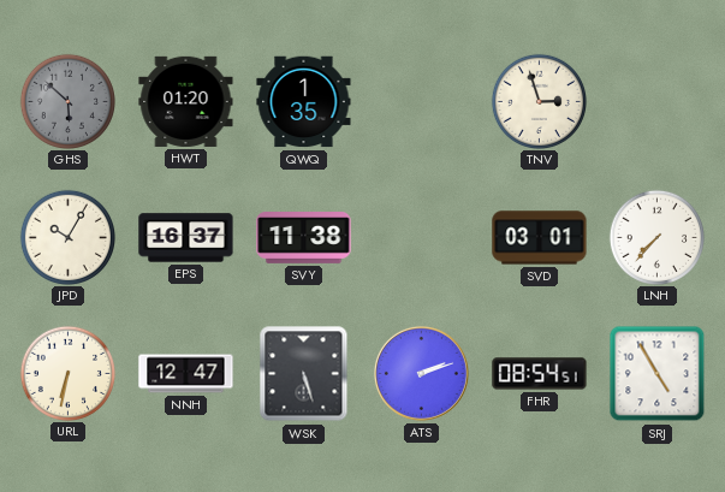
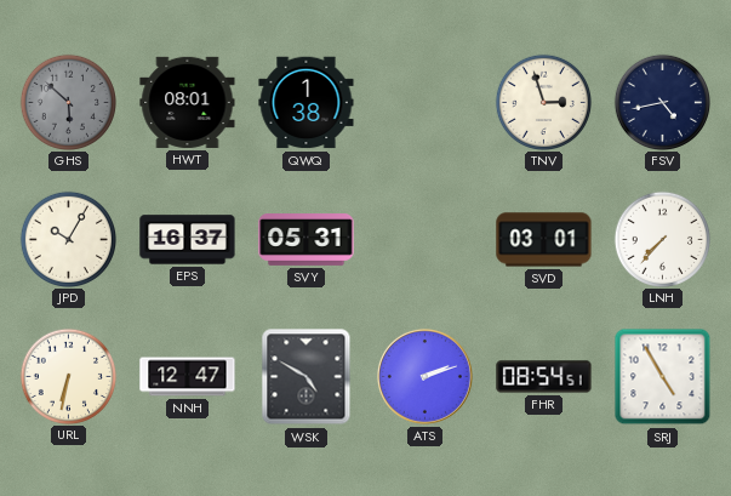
HWT: 01:20 -> 08:01 (188, 102)
QWQ: 1:35 -> 1:38 (307, 103)
FSV: none -> 4:43 (662, 102)
SVY: 11:38 -> 05:31 (307, 240)
WSK: 5:27 -> 4:50 (307, 377)
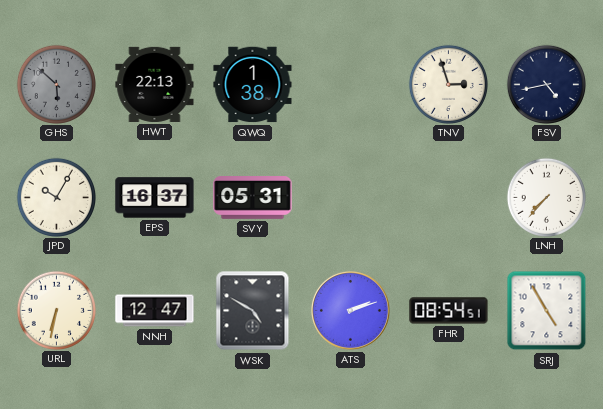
HWT: 08:01 -> 22:13 (155, 84)
SVD: 03:01 -> none (544, 240)
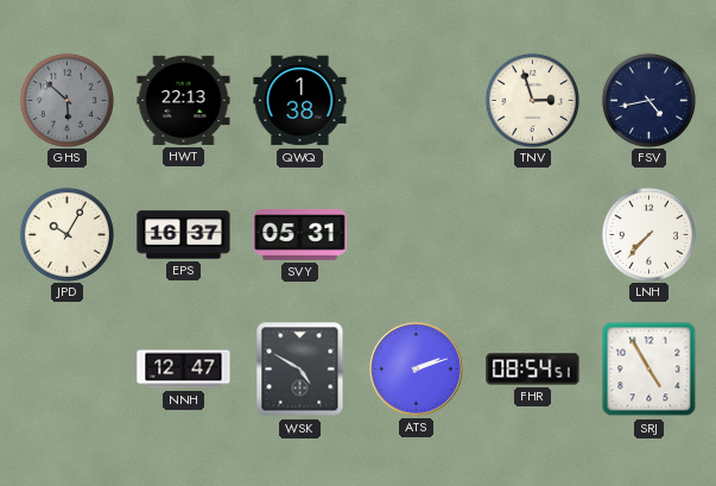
URL: 6:32 -> none (56, 310)
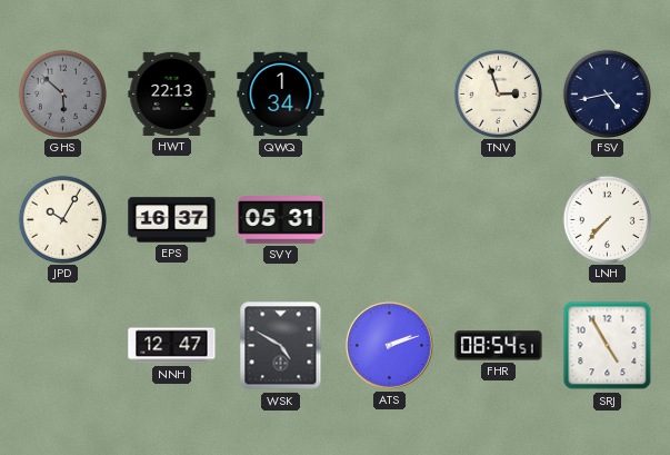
QWQ: 1:38 -> 1:34 (281, 95)
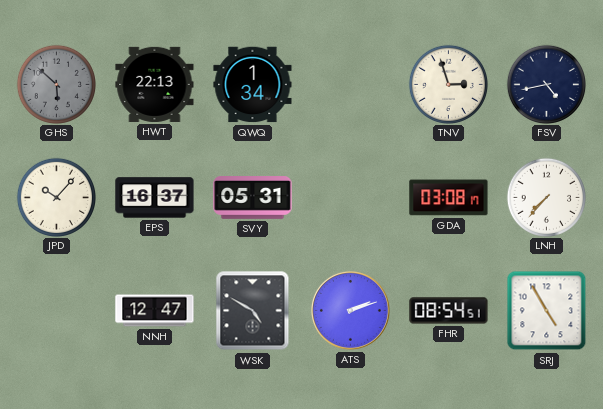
JPD: 10:05 -> 10:07 (56, 197)
GDA: none -> 03:08 (449, 198)
